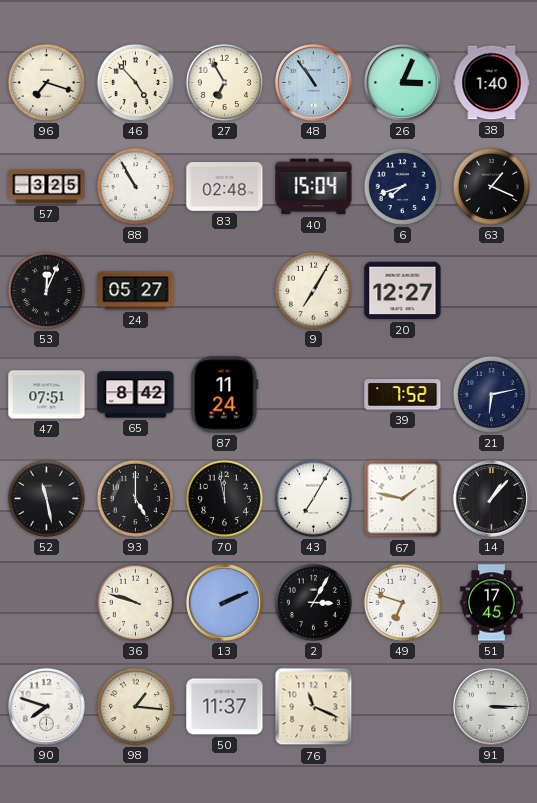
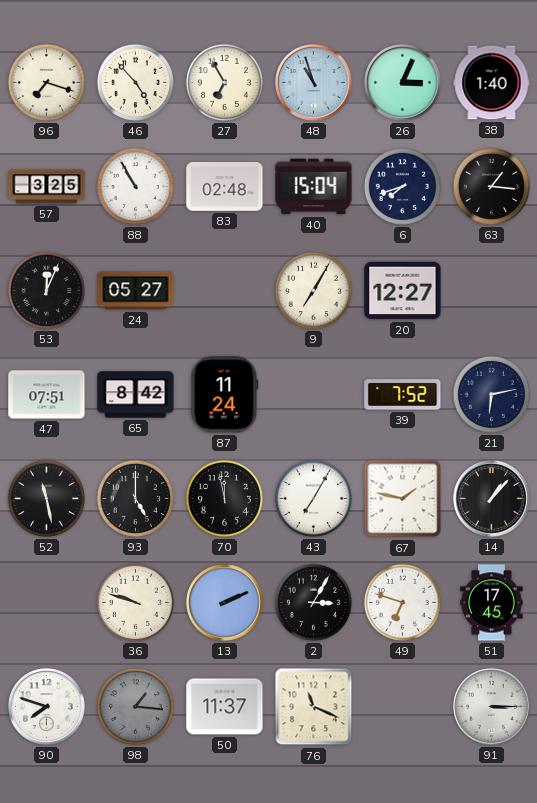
48: 10:54 -> 10:57 (314, 83)
63: 1:19 -> 1:16 (491, 186)
98 dial: cream -> grey (135, 706)
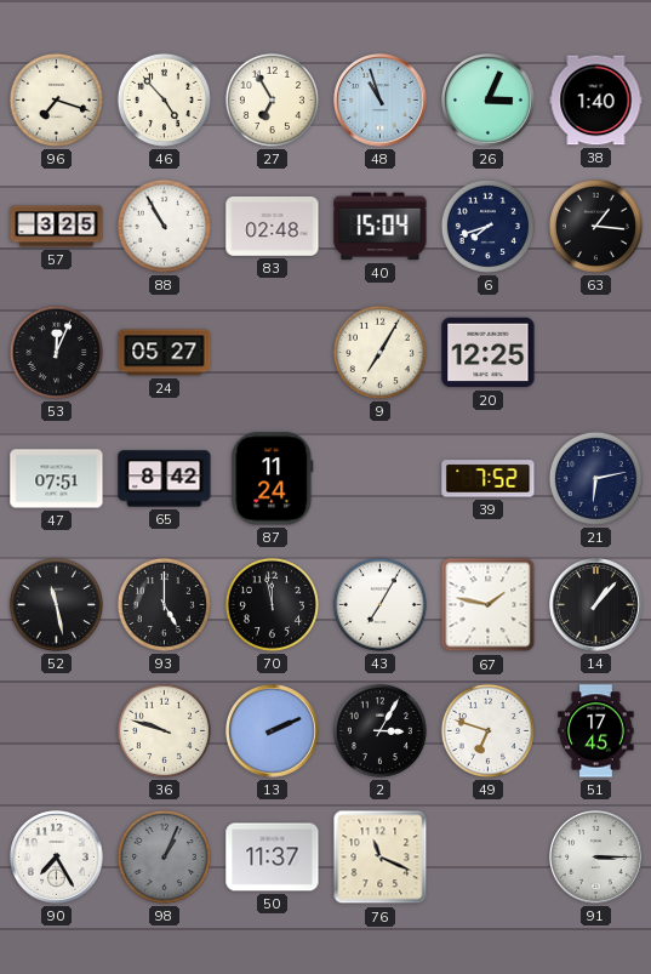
20: 12:27 -> 12:25 (489, 353)
90: 7:48 -> 7:25 (57, 858)
98: 1:16 -> 1:04 (164, 856)
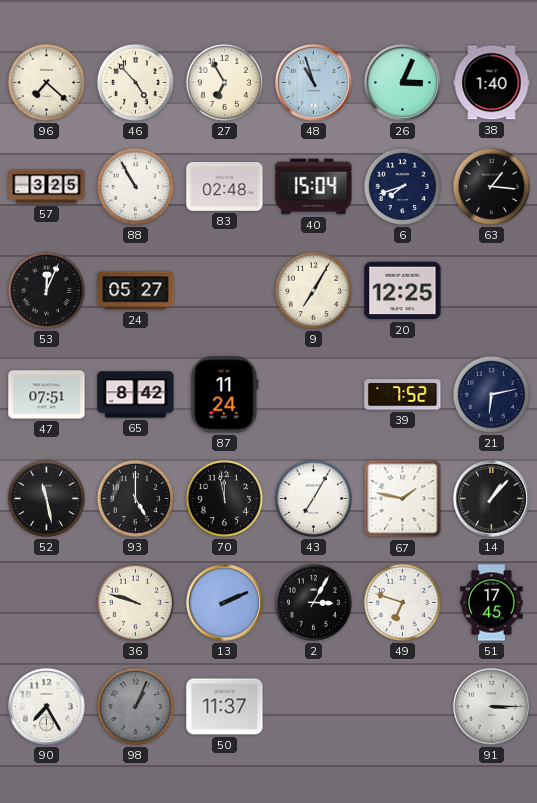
96: 7:18 -> 7:22 (46, 82)
76: 11:19 -> none (381, 858)
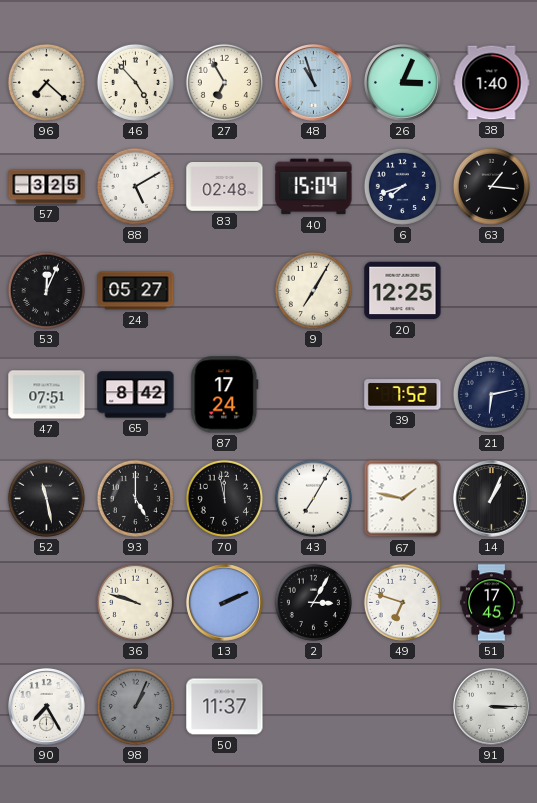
88: 10:55 -> 5:10 (135, 186)
87: 11:24 -> 17:24 (225, 395)
14: 1:07 -> 1:04 (492, 499)
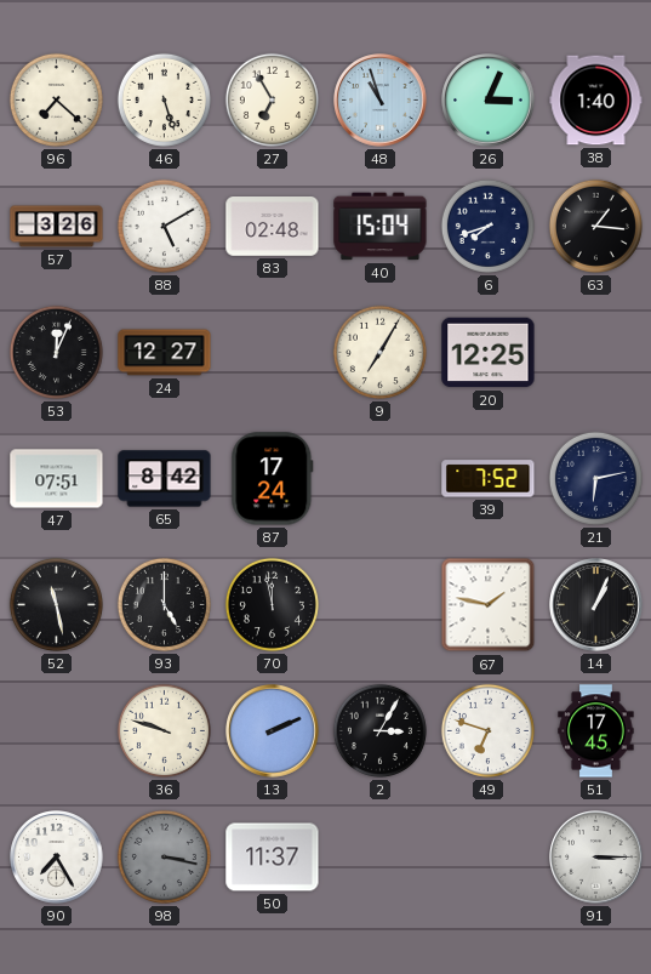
46: 4:53 -> 5:27 (164, 99)
57: 3:25 -> 3:26 (57, 227)
24: 05:27 -> 12:27 (165, 353)
43: 7:05 -> none (313, 498)
98: 1:04 -> 3:17 (164, 856)
